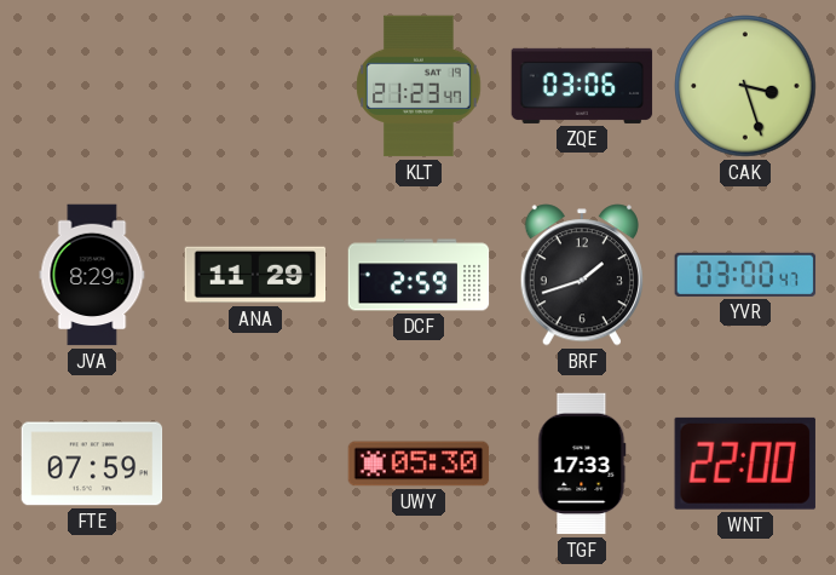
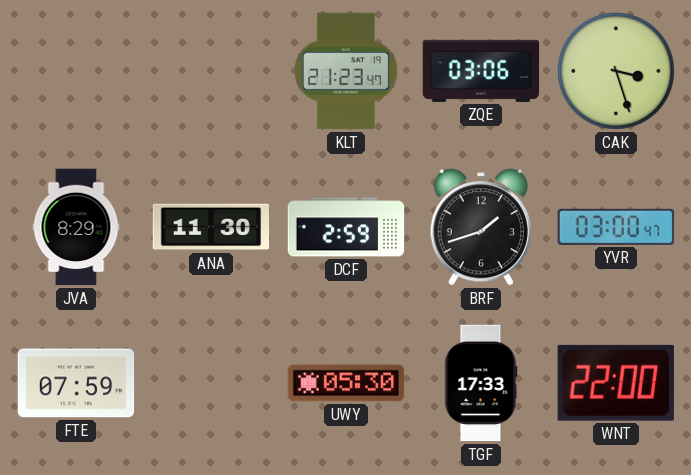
ANA: 11:29 -> 11:30 (211, 227)
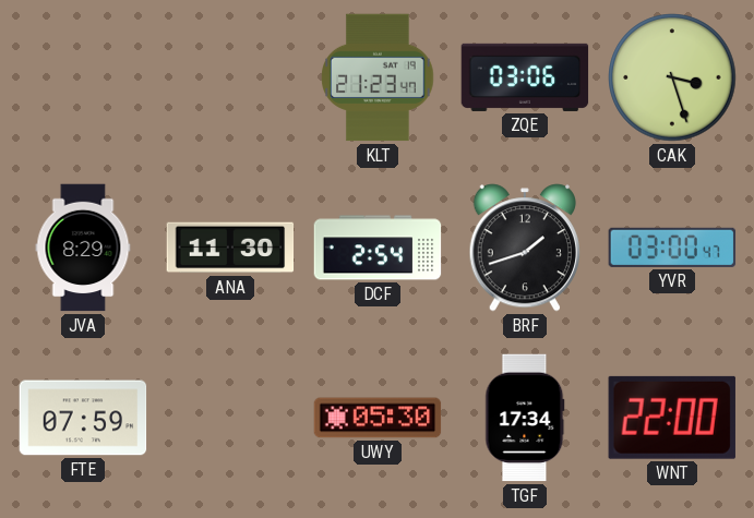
DCF: 2:59 -> 2:54 (378, 248)
TGF: 17:33 -> 17:34 (525, 418)
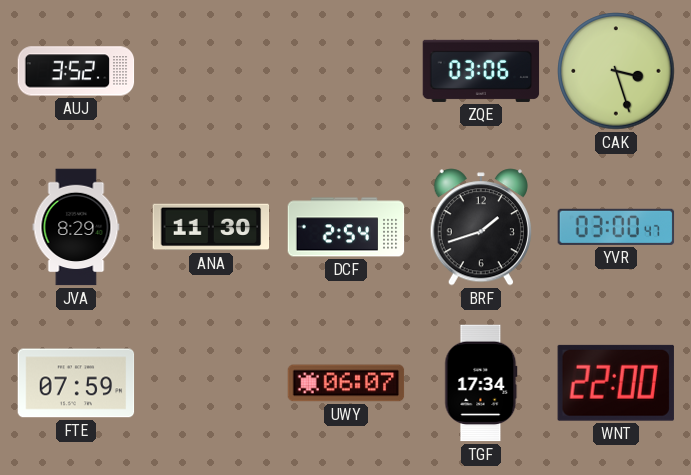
AUJ: none -> 3:52 (76, 71)
KLT: 21:23 -> none (378, 77)
UWY: 05:30 -> 06:07 (346, 383)
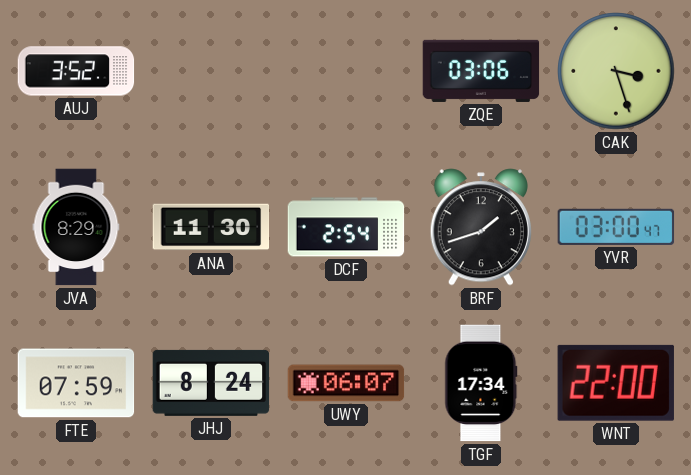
JHJ: none -> 8:24 (211, 383)
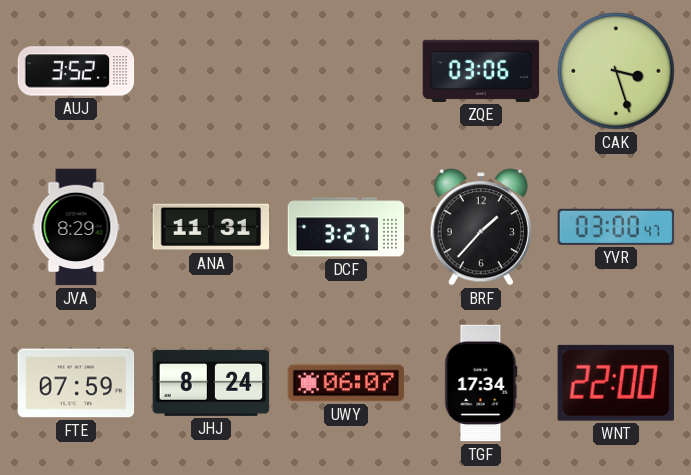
ANA: 11:30 -> 11:31 (211, 227)
DCF: 2:54 -> 3:27 (346, 227)
BRF: 1:42 -> 1:37 (481, 227)
